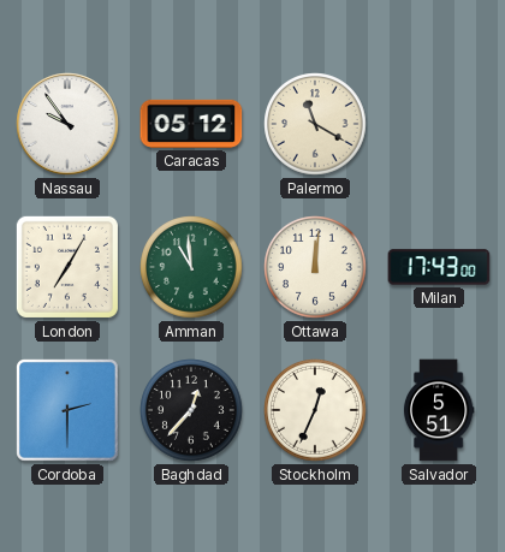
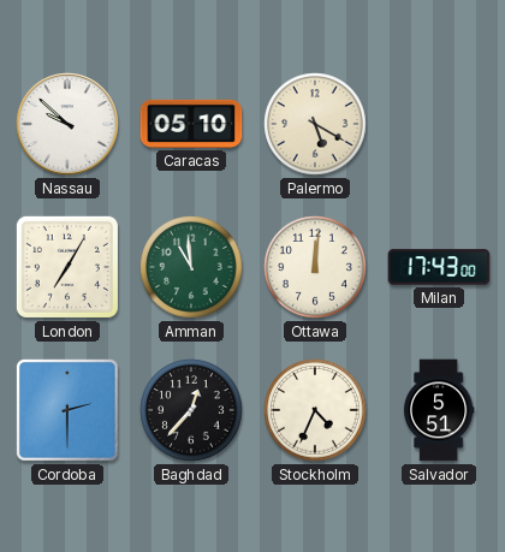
Nassau: 9:54 -> 9:52 (67, 124)
Caracas: 05:12 -> 05:10 (191, 124)
Palermo: 11:20 -> 5:20 (315, 124)
Stockholm: 12:34 -> 4:34 (315, 410)
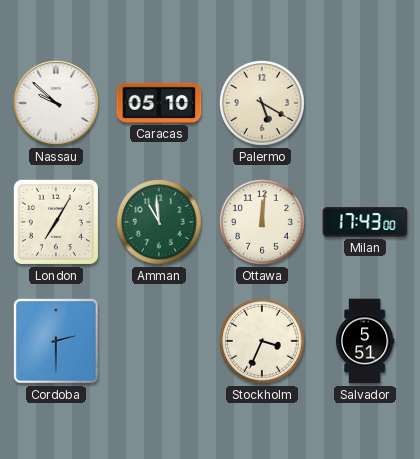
Baghdad: 12:37 -> none (191, 410)
Stockholm: 4:34 -> 3:34 (262, 341)
